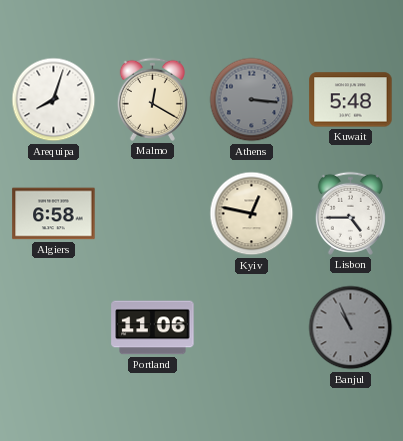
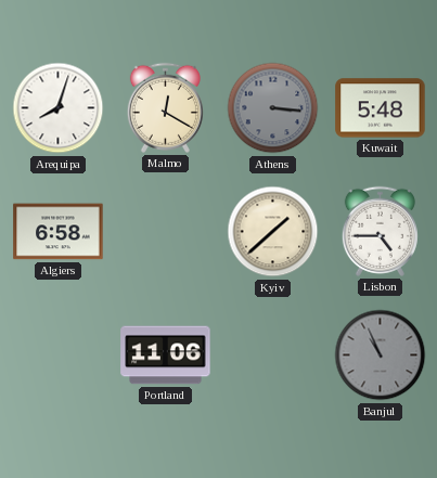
Kyiv: 12:47 -> 1:38 (273, 232)
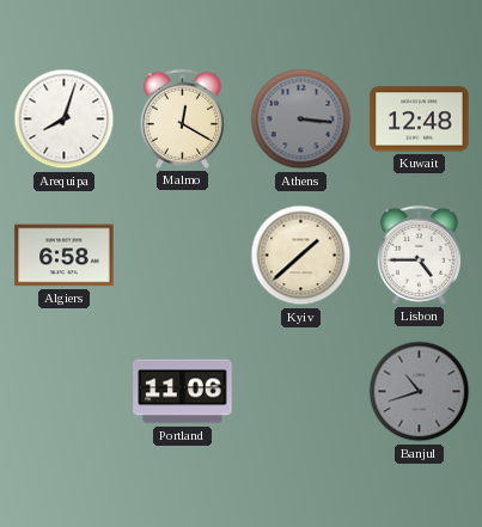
Kuwait: 5:48 -> 12:48 (420, 120)
Banjul: 10:56 -> 10:42 (420, 392)
